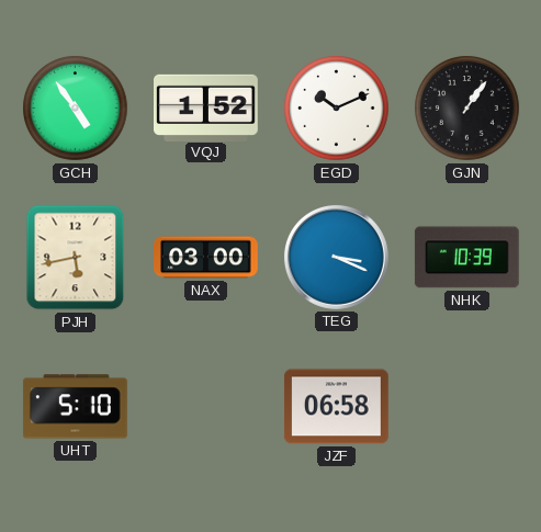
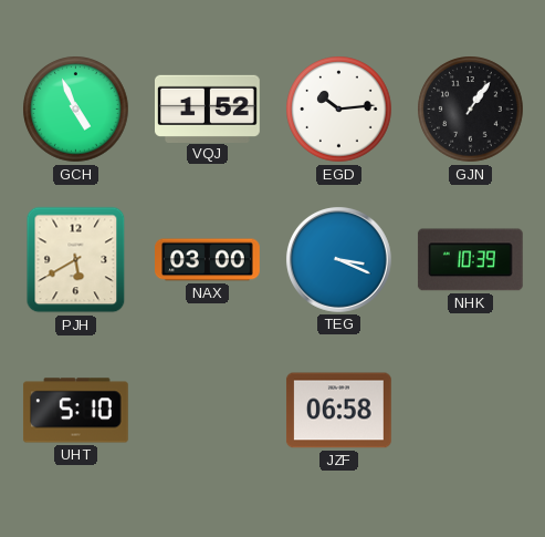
GCH: 4:54 -> 4:56 (76, 110)
EGD: 10:11 -> 10:14 (339, 110)
PJH: 5:43 -> 5:40 (76, 260)
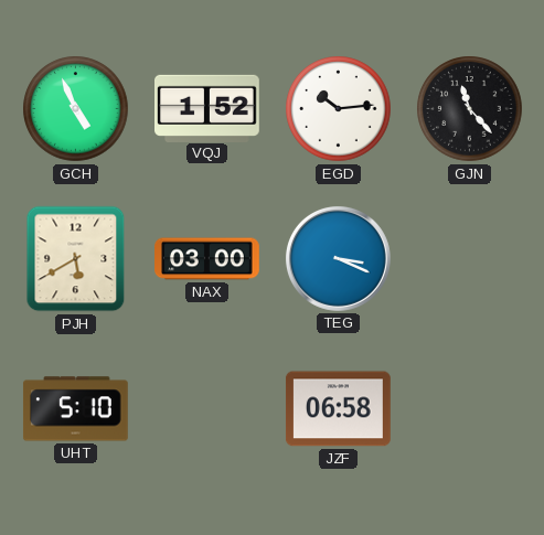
GJN: 1:06 -> 11:23 (470, 109)
NHK: 10:39 -> none (470, 260)
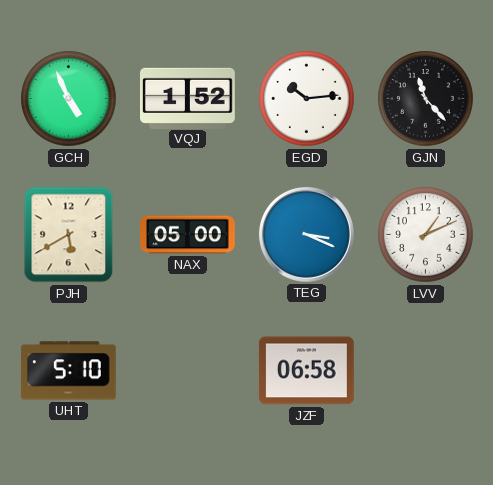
NAX: 03:00 -> 05:00 (188, 235)
LVV: none -> 1:11 (426, 235)
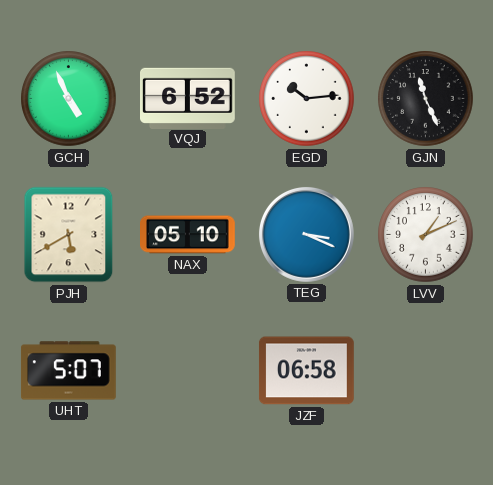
VQJ: 1:52 -> 6:52 (188, 98)
GJN: 11:23 -> 11:26 (426, 99)
NAX: 05:00 -> 05:10 (188, 235)
UHT: 5:10 -> 5:07 (68, 371)
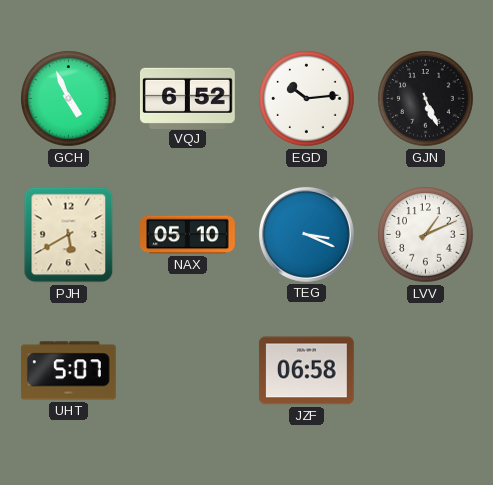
GJN: 11:26 -> 5:26 (426, 99)
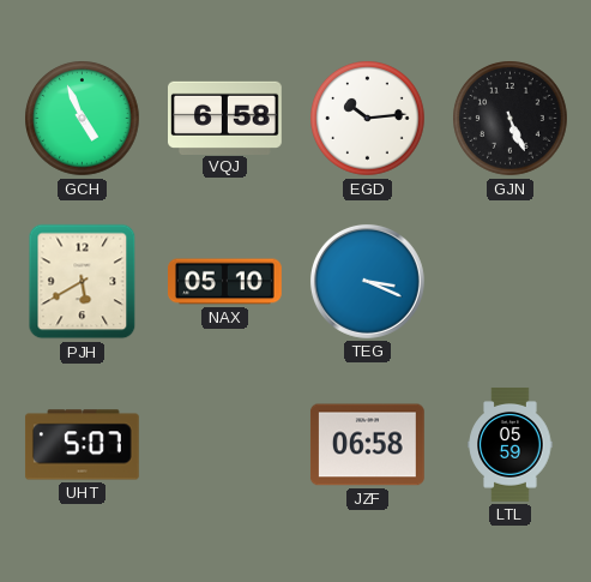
VQJ: 6:52 -> 6:58 (225, 118)
LVV: 1:11 -> none (426, 235)
LTL: none -> 05:59 (511, 445)
